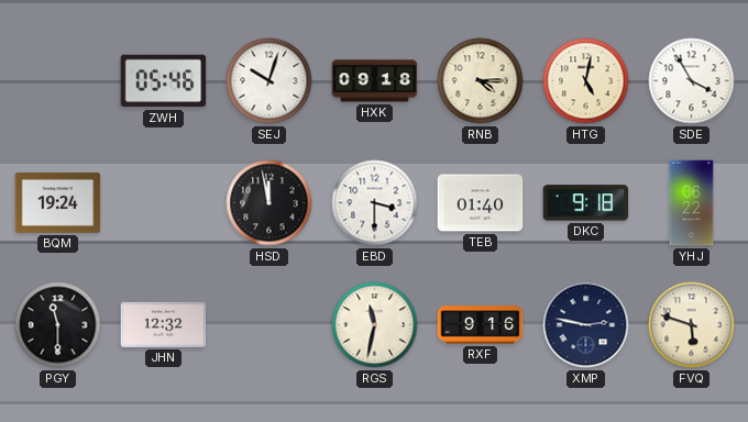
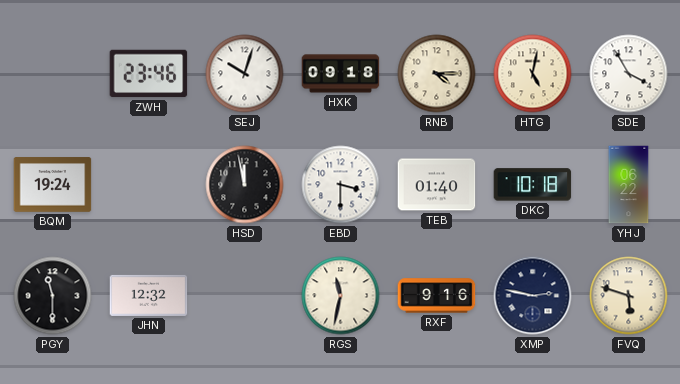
ZWH: 05:46 -> 23:46 (149, 74)
DKC: 9:18 -> 10:18 (533, 185)
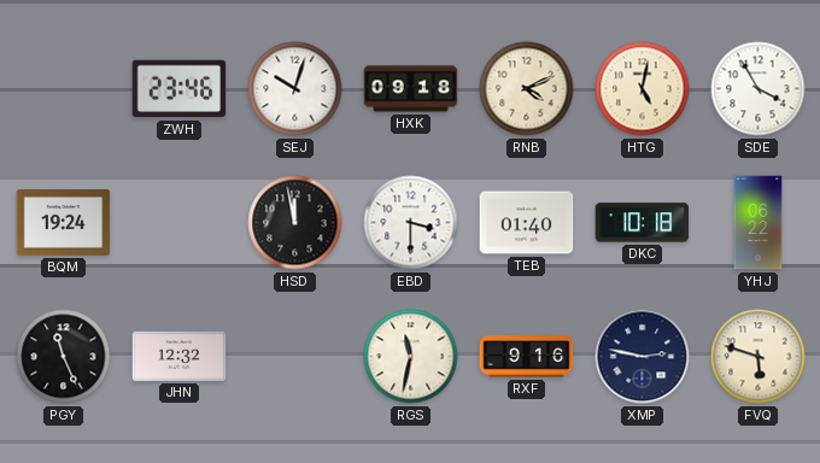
RNB: 4:15 -> 4:11 (527, 89)
PGY: 11:30 -> 11:26 (64, 357)
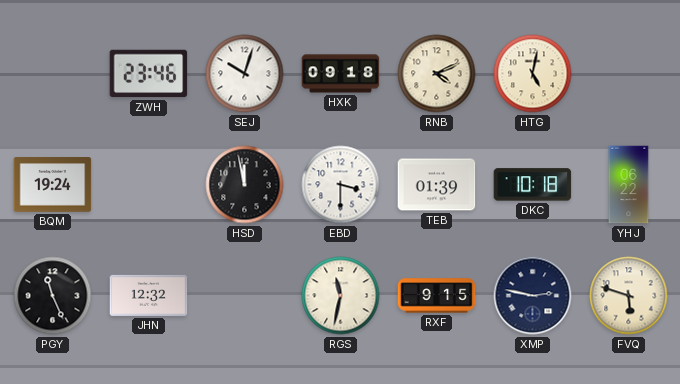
SDE: 3:55 -> none (758, 89)
TEB: 01:40 -> 01:39 (437, 185)
RXF: 9:16 -> 9:15 (437, 296)
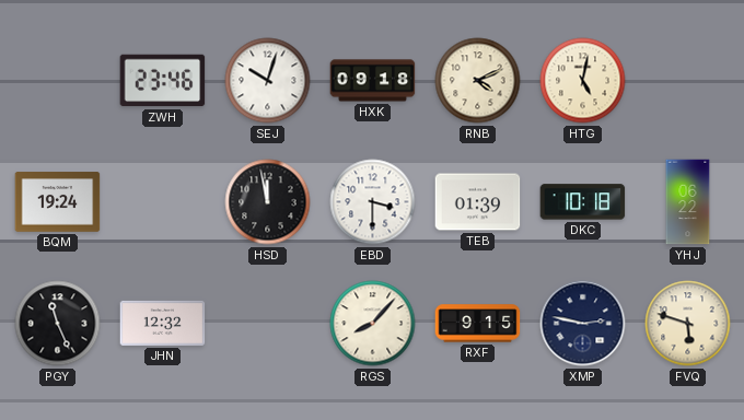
RGS: 11:32 -> 8:07 (373, 324)
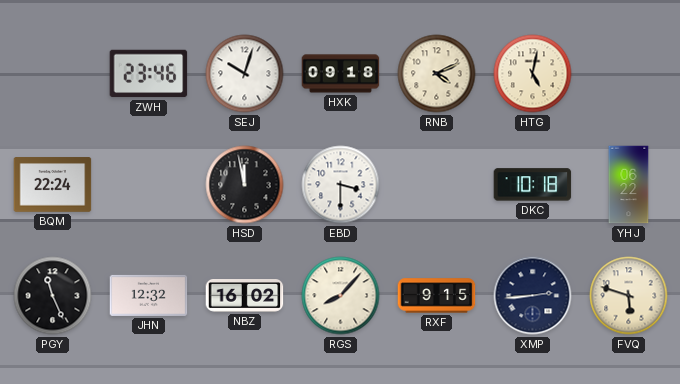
BQM: 19:24 -> 22:24 (53, 185)
TEB: 01:39 -> none (478, 202)
NBZ: none -> 16:02 (245, 296)
XMP: 2:47 -> 2:44 (533, 296)
